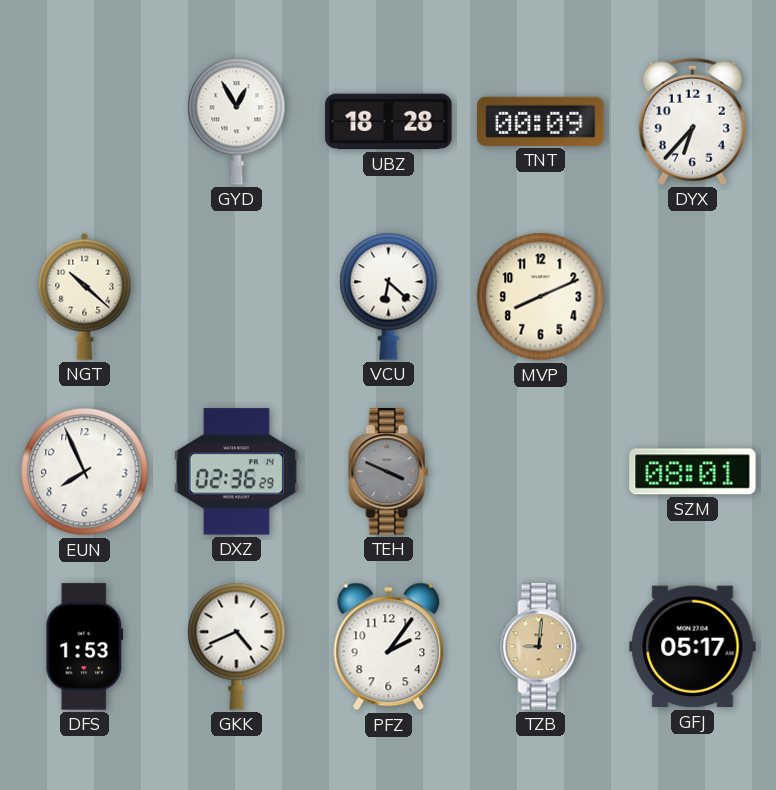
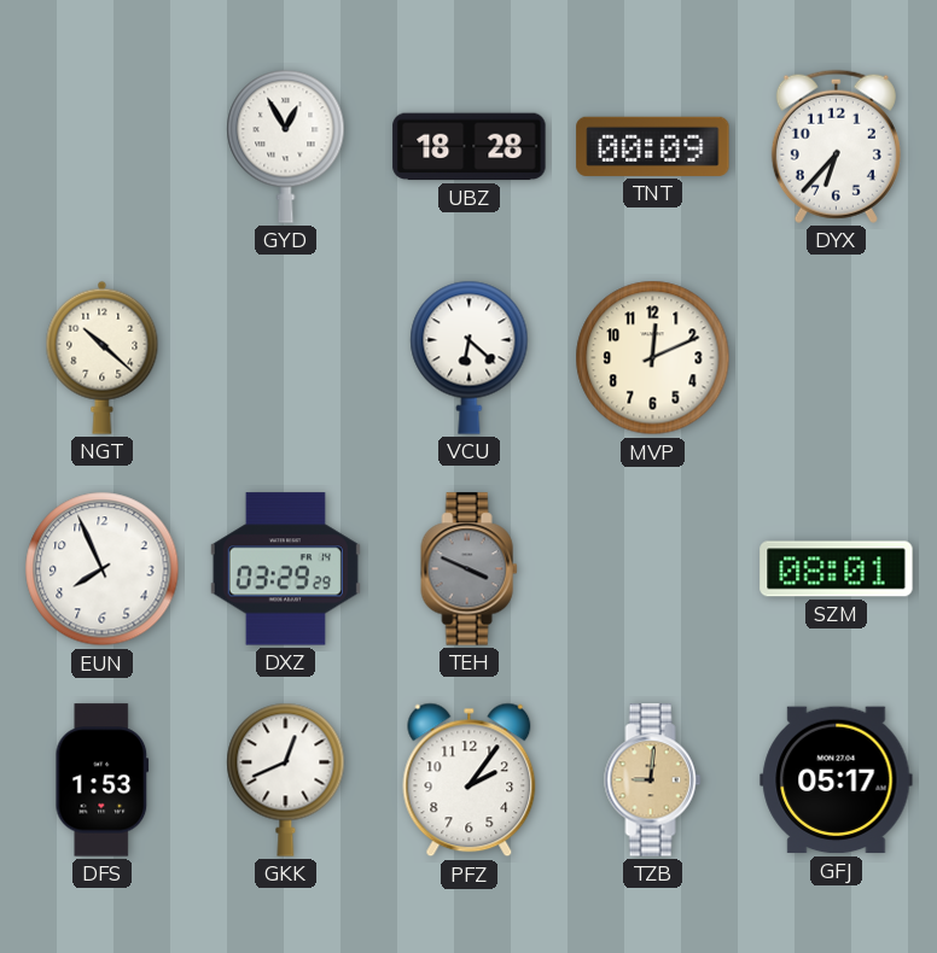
MVP: 8:11 -> 12:11 (653, 358)
DXZ: 02:36 -> 03:29 (285, 569)
GKK: 4:41 -> 12:41 (286, 779)
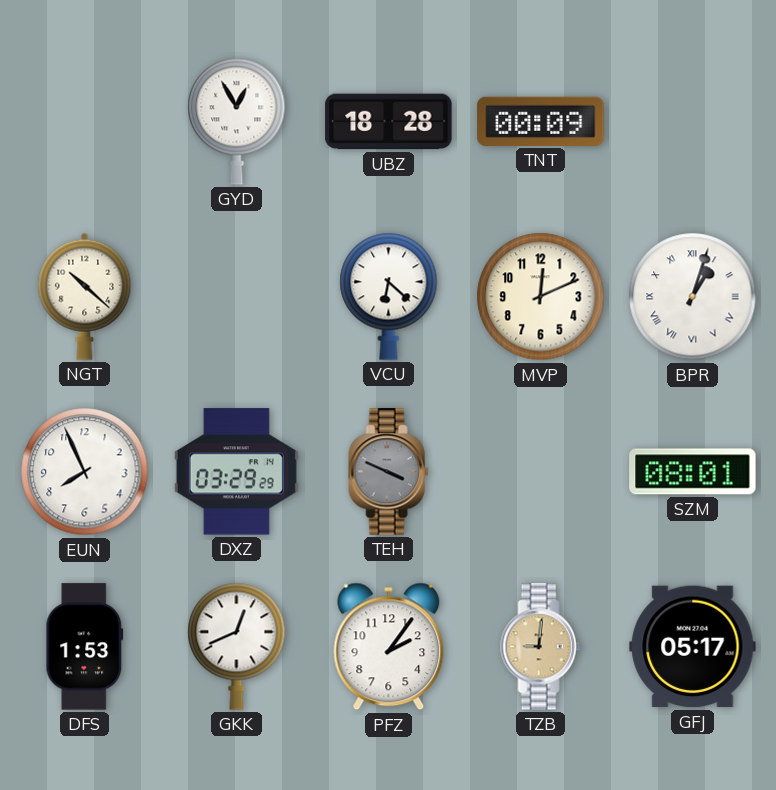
DYX: 6:37 -> none (836, 146)
BPR: none -> 1:03 (693, 297)
